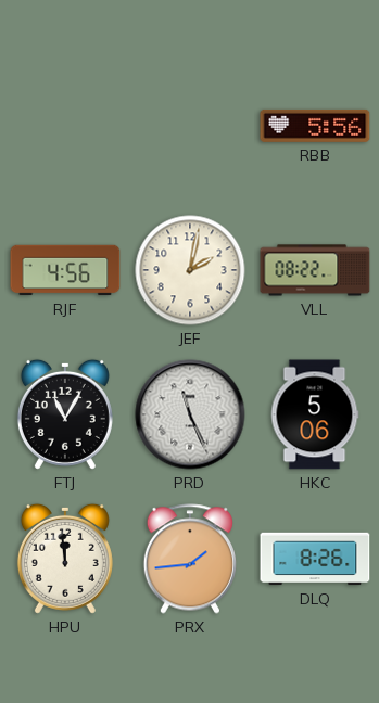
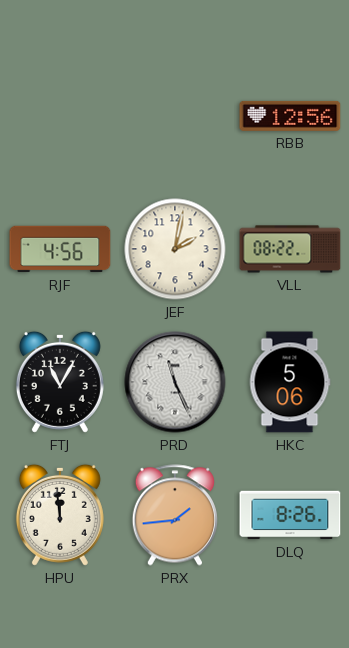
RBB: 5:56 -> 12:56 (290, 116)
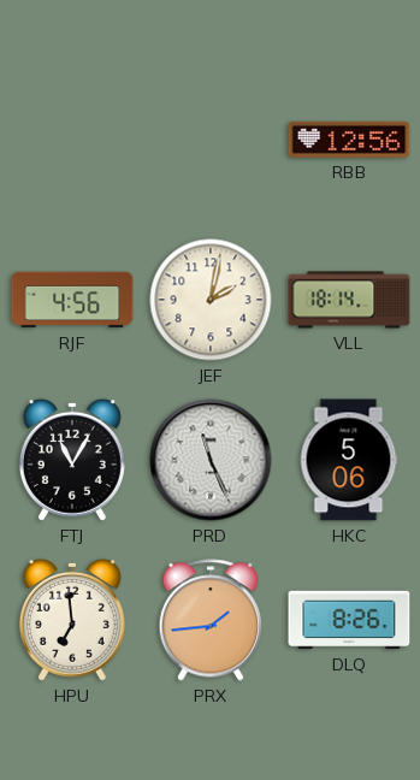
VLL: 08:22 -> 18:14 (349, 300)
HPU: 11:59 -> 6:59 (72, 620)
